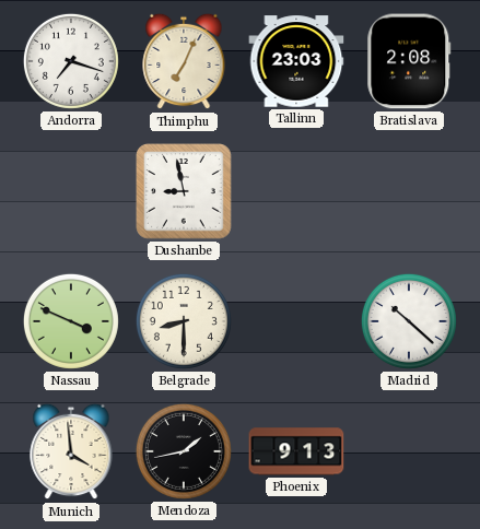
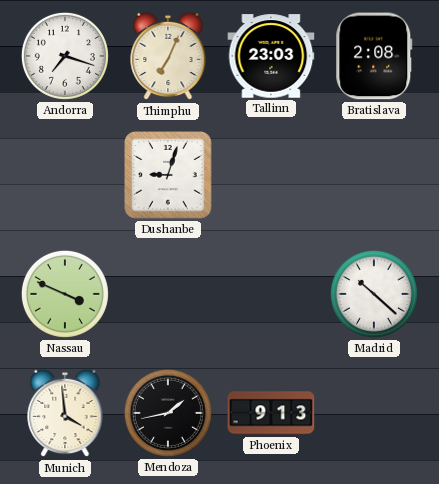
Dushanbe: 8:58 -> 9:03 (169, 176)
Belgrade: 8:30 -> none (184, 321)
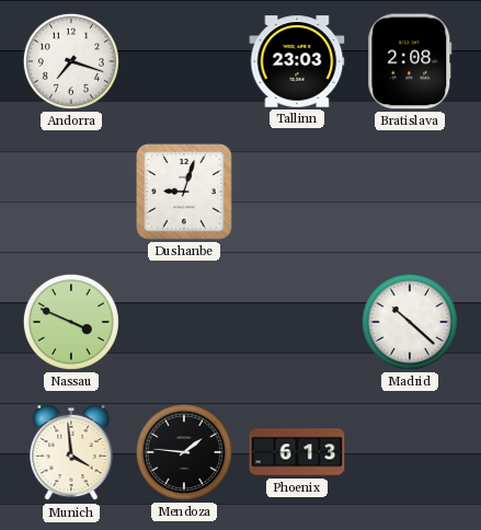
Thimphu: 7:04 -> none (168, 56)
Mendoza: 1:43 -> 1:46 (184, 452)
Phoenix: 9:13 -> 6:13 (297, 452)
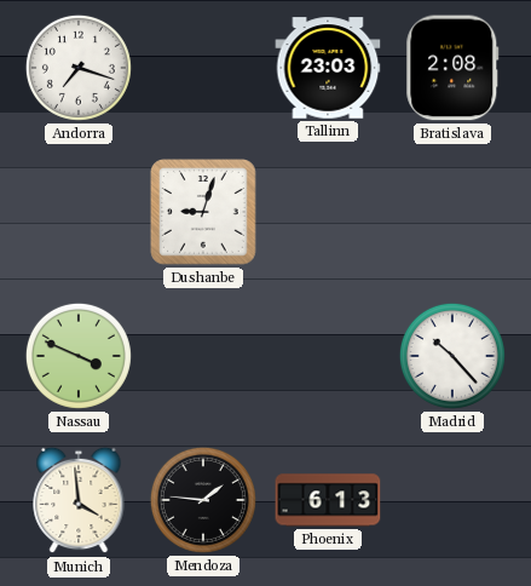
Madrid: 10:22 -> 10:23 (452, 356)
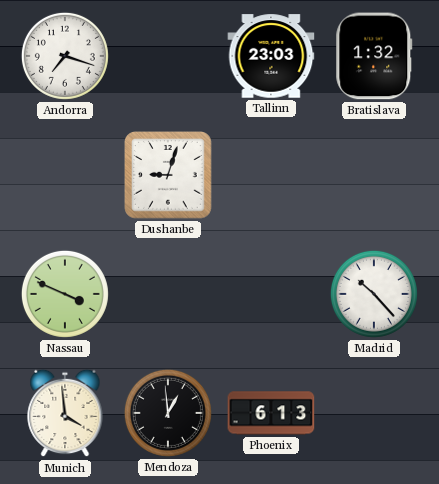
Bratislava: 2:08 -> 1:32 (374, 56)
Mendoza: 1:46 -> 12:59 (168, 413)
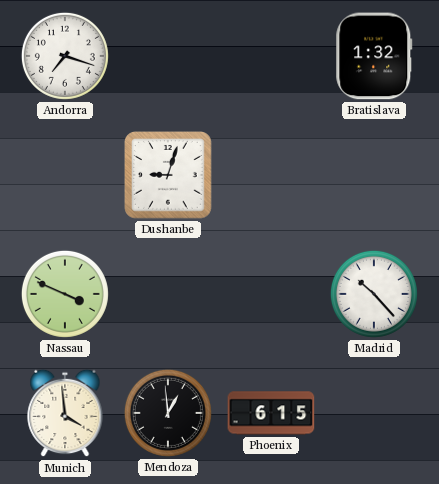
Tallinn: 23:03 -> none (271, 56)
Phoenix: 6:13 -> 6:15 (271, 413)
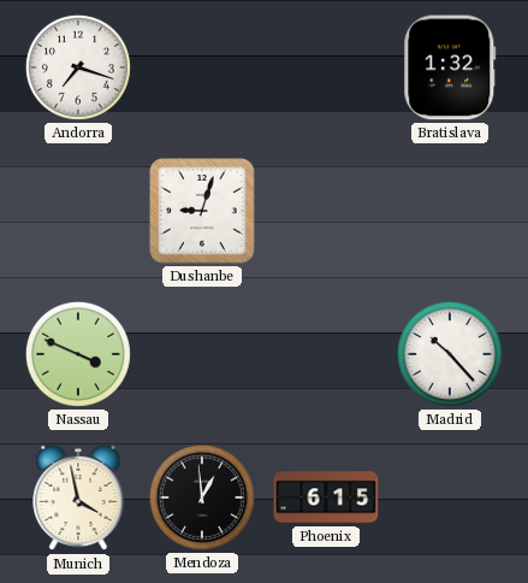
Munich: 3:59 -> 3:58 (78, 497)
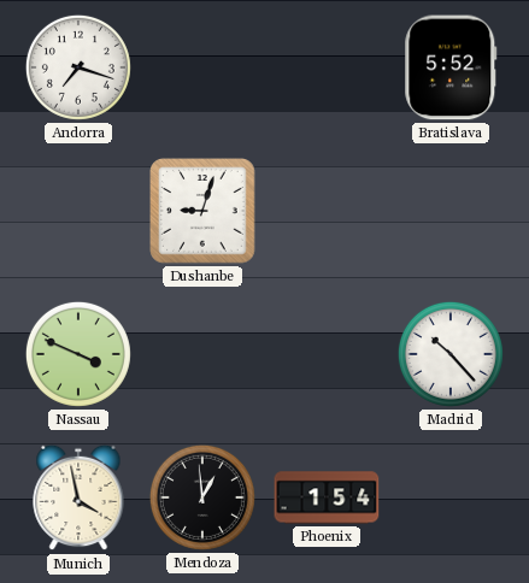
Bratislava: 1:32 -> 5:52 (451, 67)
Phoenix: 6:15 -> 1:54 (327, 497)
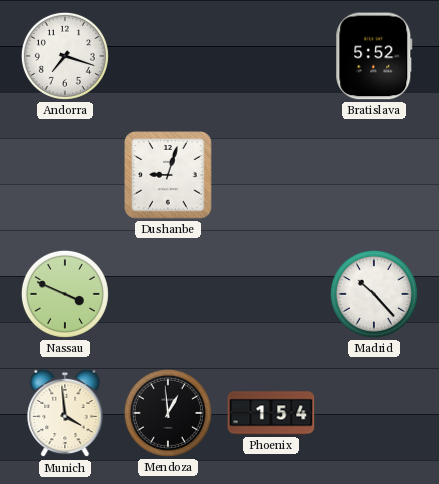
Munich: 3:58 -> 3:59 (65, 413)
